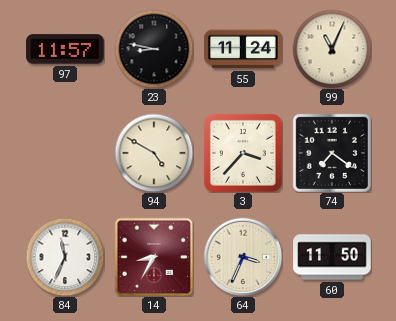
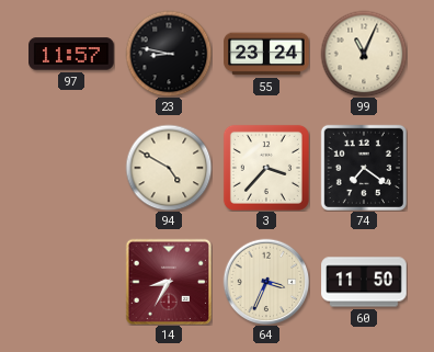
55: 11:24 -> 23:24 (266, 54)
84: 11:34 -> none (65, 257)
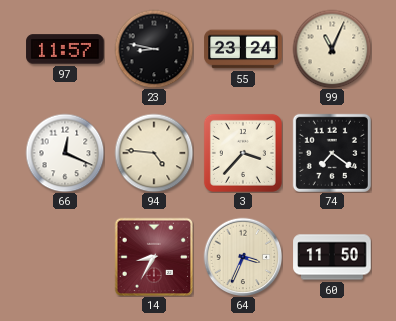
66: none -> 12:19 (65, 153)
94: 4:50 -> 4:46 (154, 153)
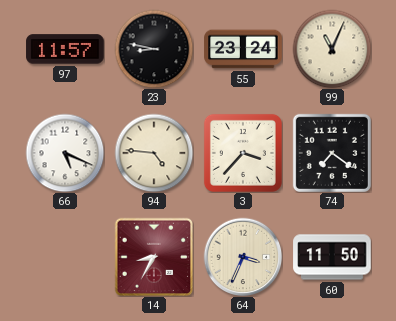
66: 12:19 -> 5:19 (65, 153)
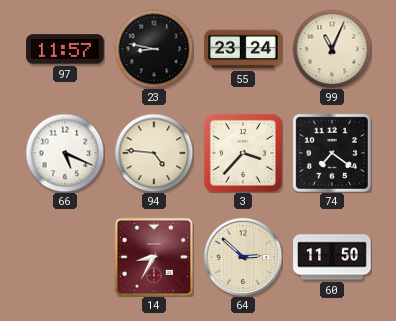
64: 3:34 -> 2:52 (243, 257)
